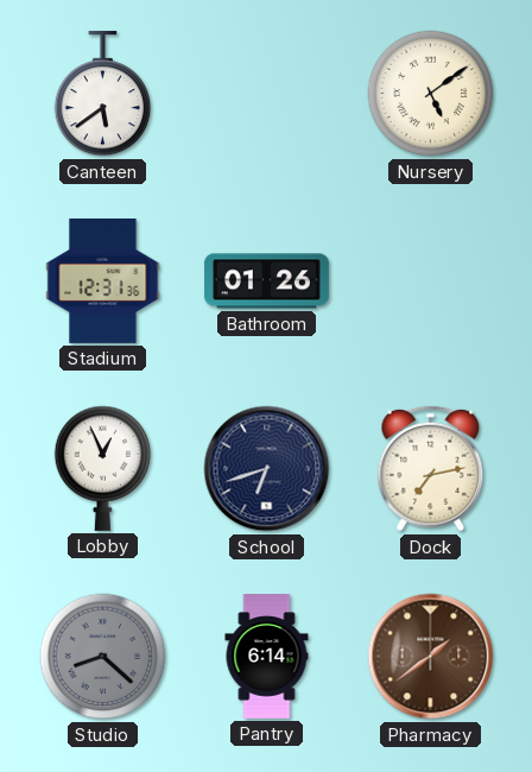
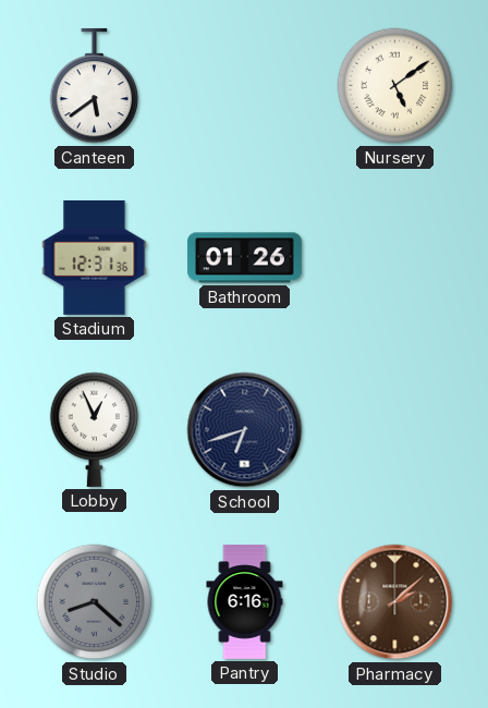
Dock: 7:13 -> none (431, 469)
Pantry: 6:14 -> 6:16 (245, 602)
Pharmacy: 1:39 -> 2:08 (395, 602)
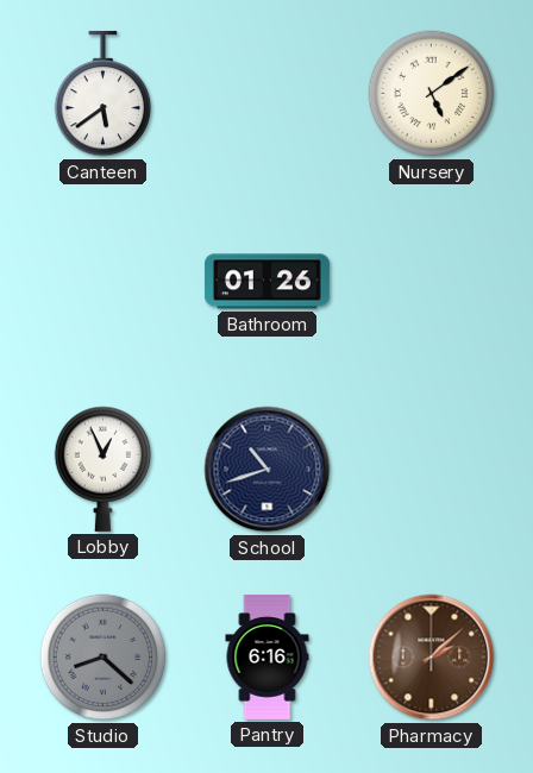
Stadium: 12:31 -> none (95, 257)
School: 6:42 -> 10:42 (268, 470)
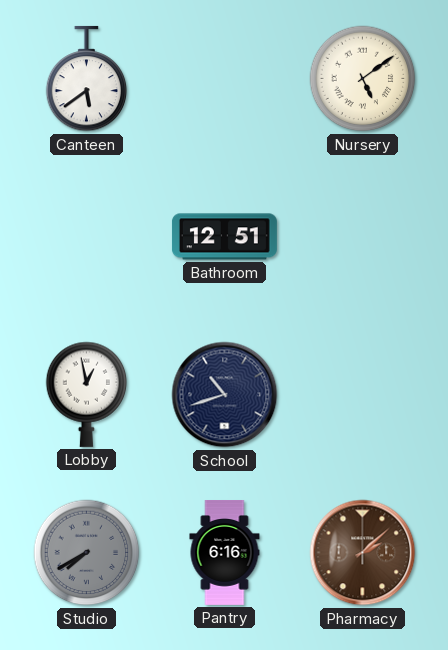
Bathroom: 01:26 -> 12:51 (224, 237)
Lobby: 12:56 -> 12:58 (87, 394)
Studio: 8:22 -> 7:40 (87, 553)
